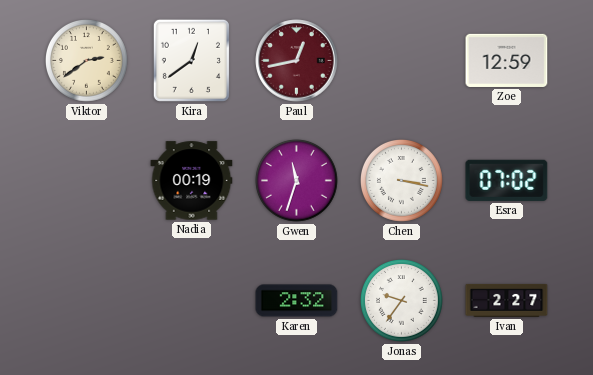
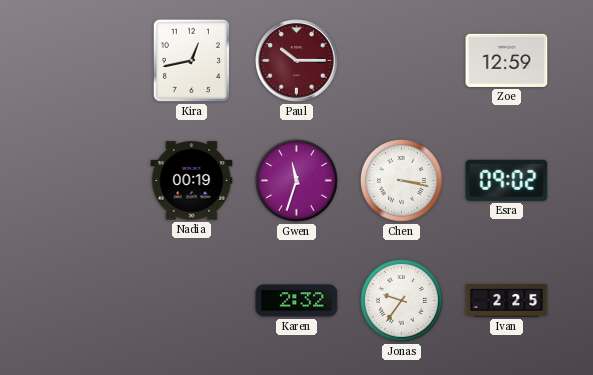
Viktor: 2:39 -> none (87, 61)
Kira: 12:39 -> 12:43 (191, 60)
Paul: 12:43 -> 10:15 (297, 61)
Esra: 07:02 -> 09:02 (507, 180)
Ivan: 2:27 -> 2:25 (507, 300)
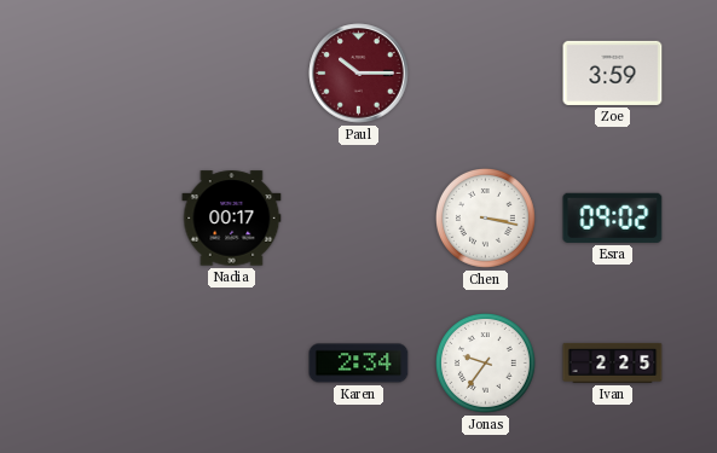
Kira: 12:43 -> none (191, 60)
Zoe: 12:59 -> 3:59 (613, 72)
Nadia: 00:19 -> 00:17 (232, 219)
Gwen: 11:33 -> none (297, 181)
Karen: 2:32 -> 2:34 (359, 364)
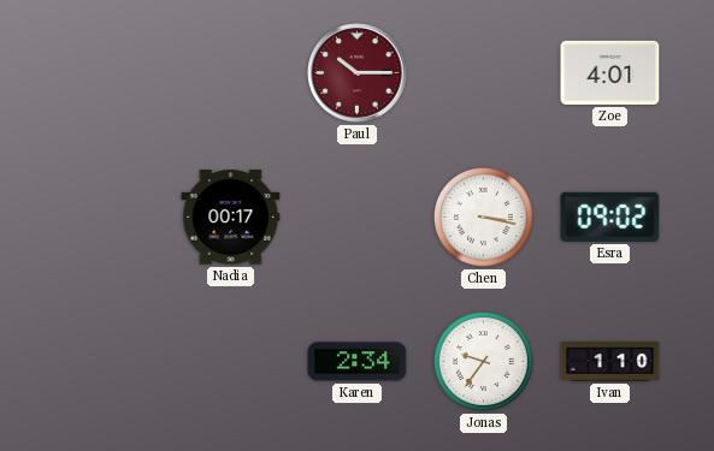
Zoe: 3:59 -> 4:01 (610, 72)
Ivan: 2:25 -> 1:10 (610, 361)
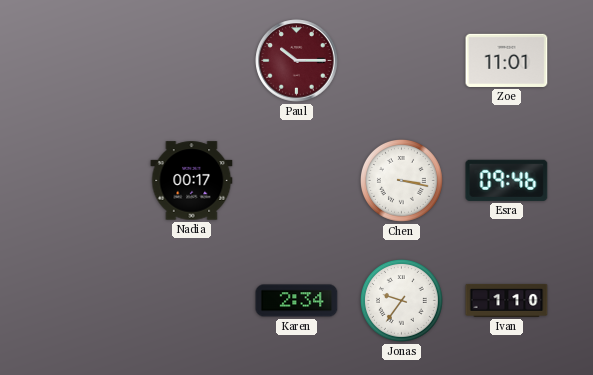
Zoe: 4:01 -> 11:01 (507, 60)
Esra: 09:02 -> 09:46 (507, 180)
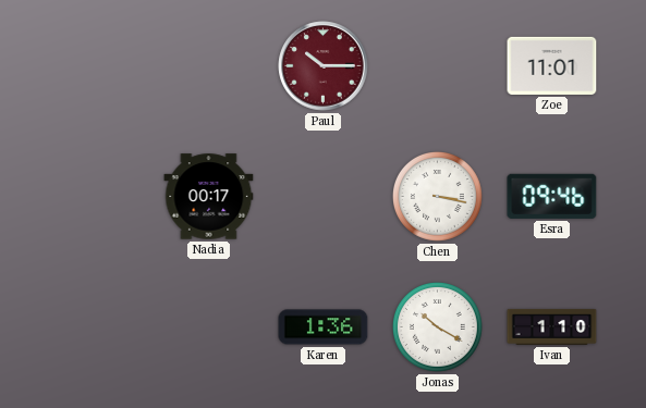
Karen: 2:34 -> 1:36 (324, 327)
Jonas: 9:36 -> 10:20 (438, 327)
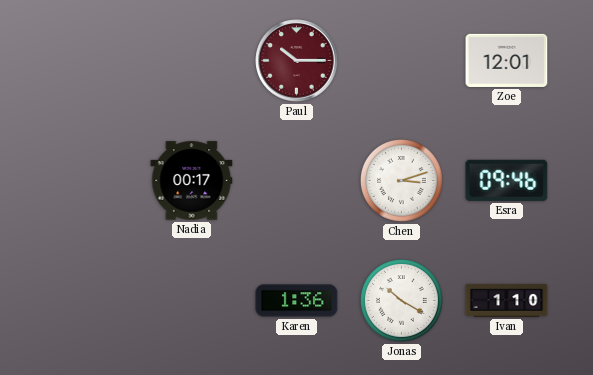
Zoe: 11:01 -> 12:01 (507, 60)
Chen: 3:17 -> 3:12 (402, 181)
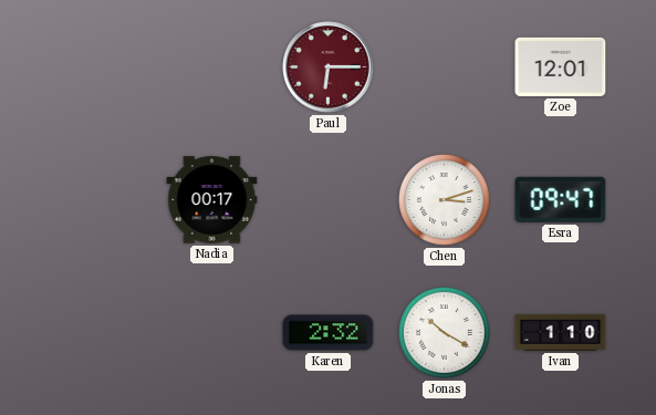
Paul: 10:15 -> 6:15 (329, 68)
Esra: 09:46 -> 09:47 (561, 199)
Karen: 1:36 -> 2:32 (329, 333)
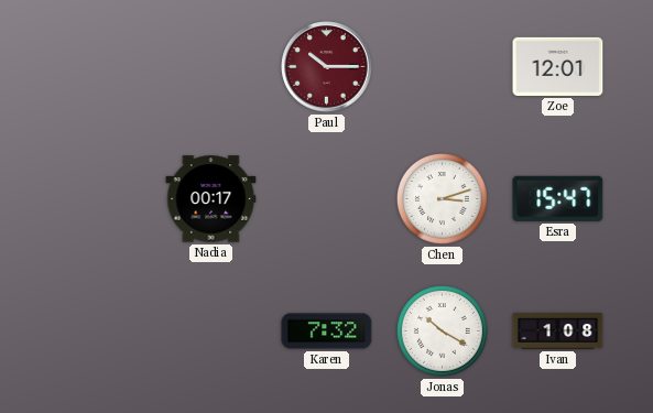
Paul: 6:15 -> 10:15 (327, 67)
Esra: 09:47 -> 15:47 (558, 198)
Karen: 2:32 -> 7:32 (327, 332)
Ivan: 1:10 -> 1:08 (558, 330)
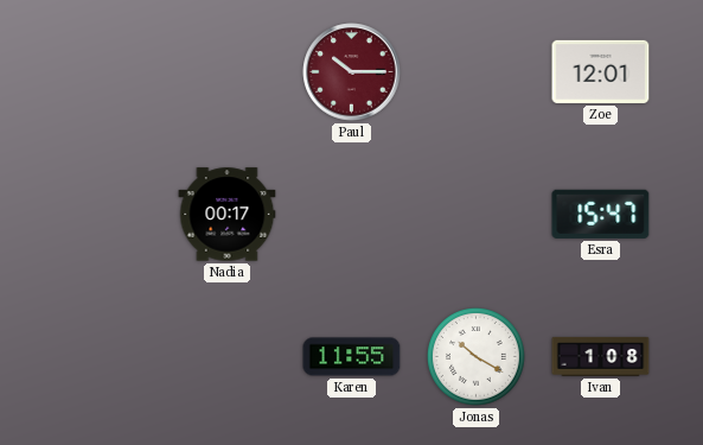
Chen: 3:12 -> none (443, 199)
Karen: 7:32 -> 11:55 (352, 357)
